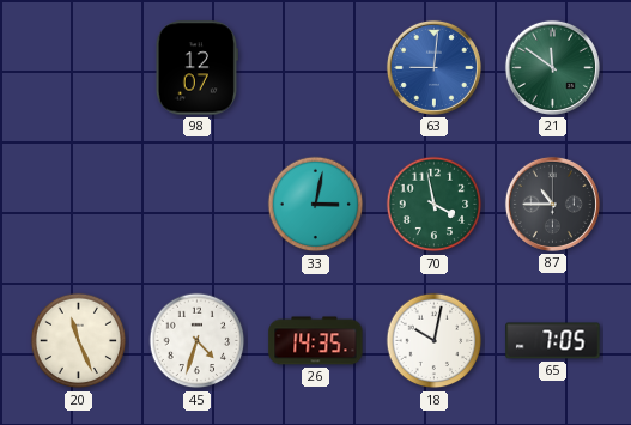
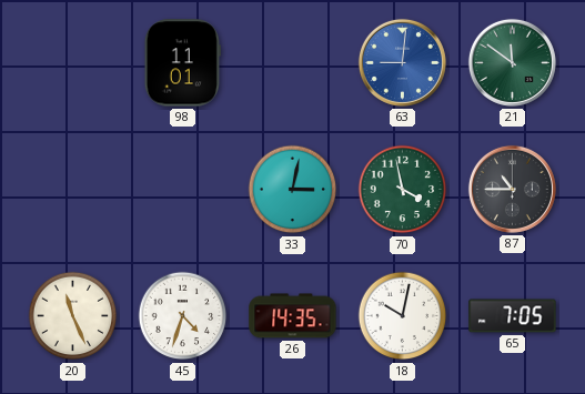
98: 12:07 -> 11:01 (182, 63)
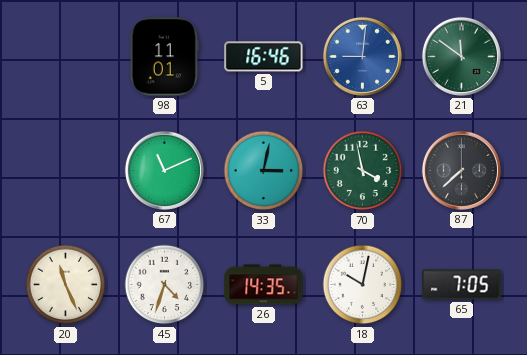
5: none -> 16:46 (264, 57)
67: none -> 11:11 (164, 170)
87: 10:45 -> 7:38 (461, 170)
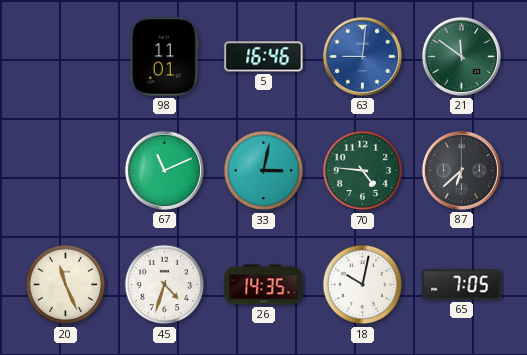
70: 3:58 -> 4:46 (363, 171)
87: 7:38 -> 6:38 (461, 170)
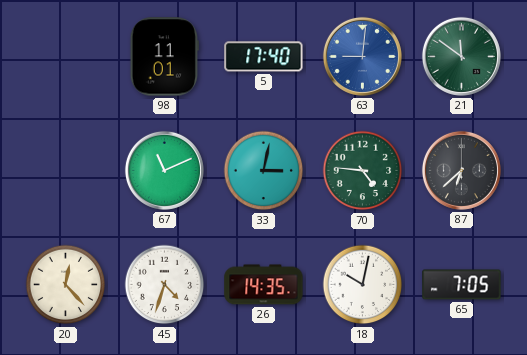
5: 16:46 -> 17:40 (264, 57)
20: 11:26 -> 12:23 (66, 285)
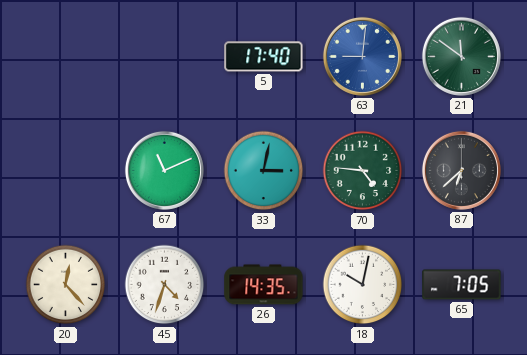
98: 11:01 -> none (164, 57)
